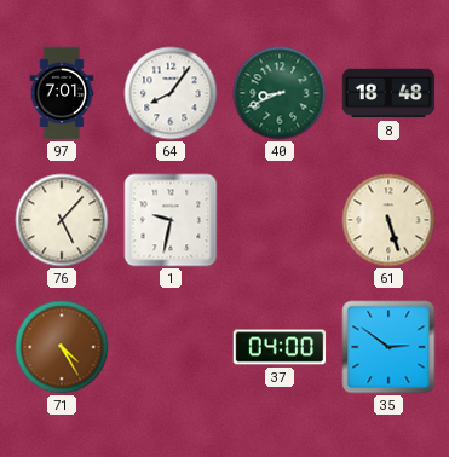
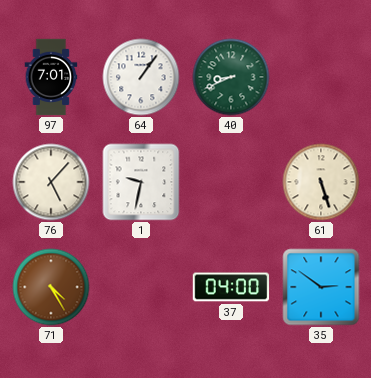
64: 8:06 -> 1:06 (141, 77)
8: 18:48 -> none (388, 93)
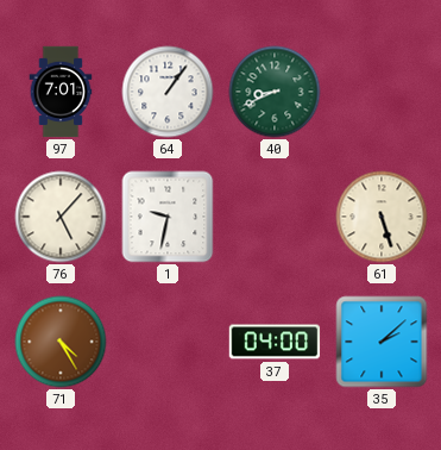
35: 2:51 -> 2:08 (382, 342)
